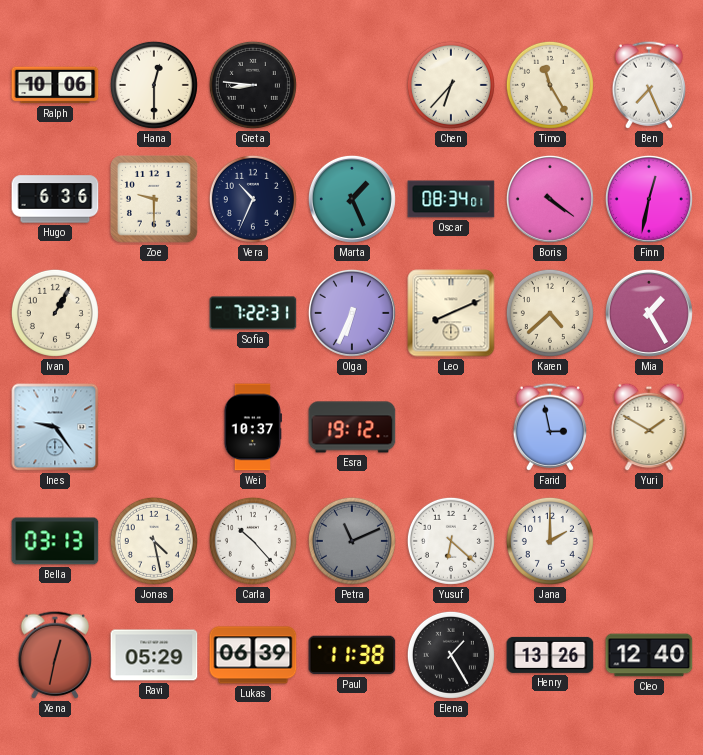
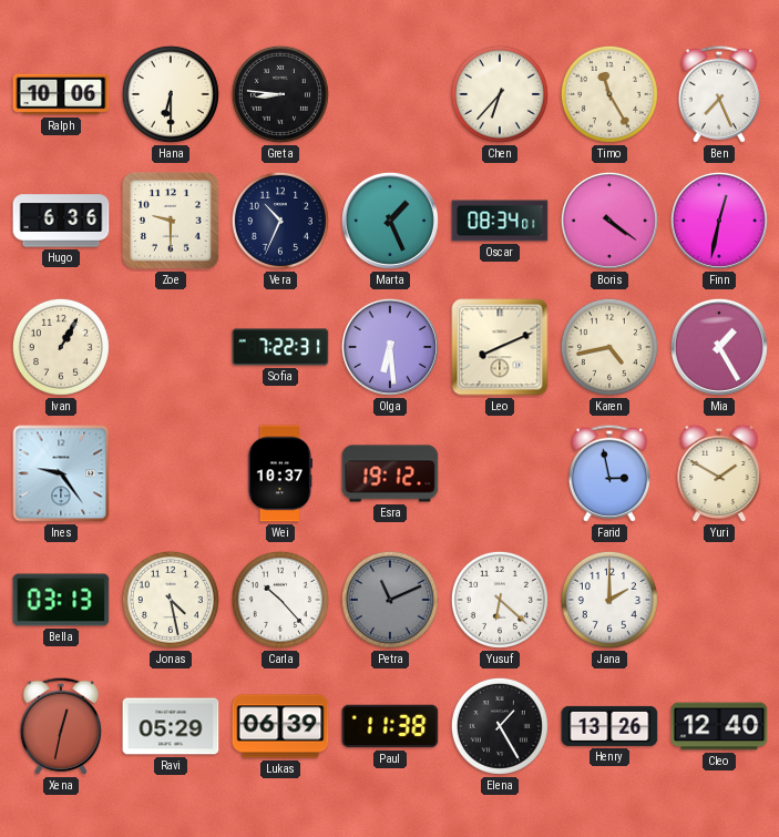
Hana: 12:30 -> 6:30 (171, 94)
Olga: 6:34 -> 6:29 (390, 347)
Karen: 4:38 -> 4:43 (609, 347)
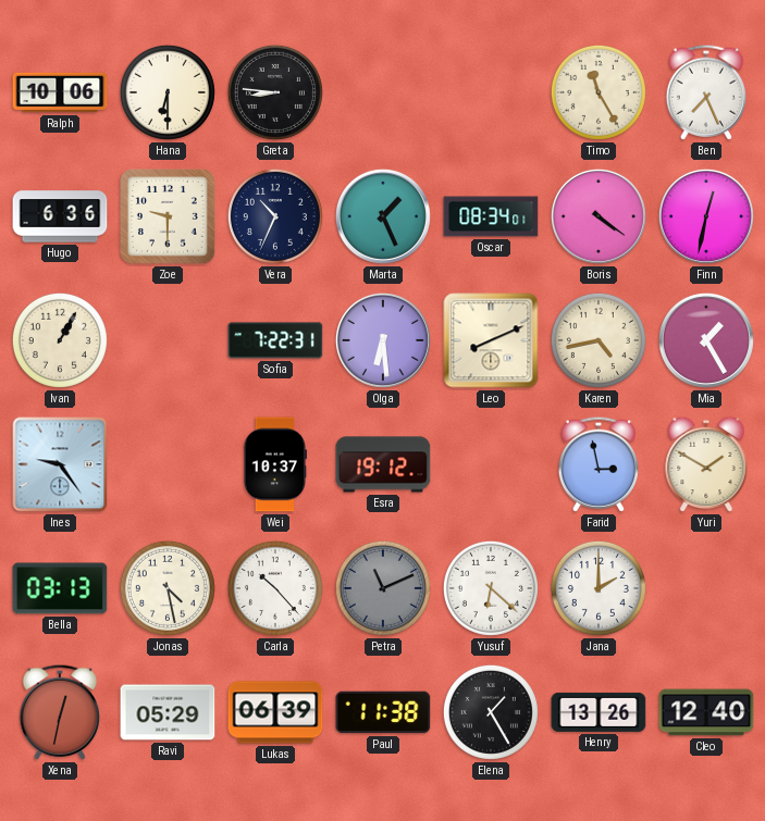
Chen: 6:37 -> none (500, 94)
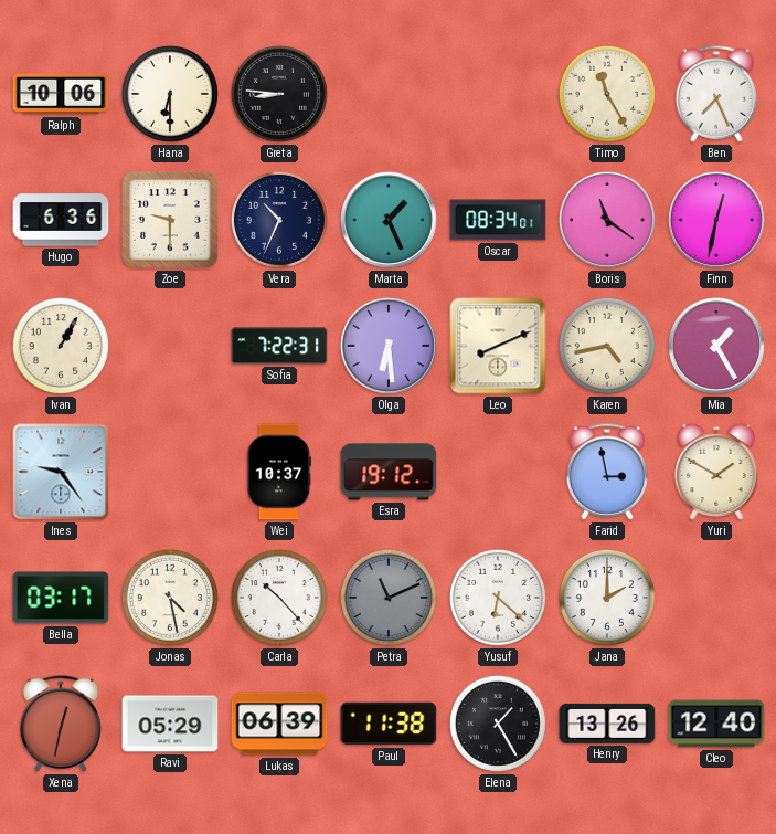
Boris: 4:21 -> 11:21 (607, 220)
Bella: 03:13 -> 03:17 (61, 598)
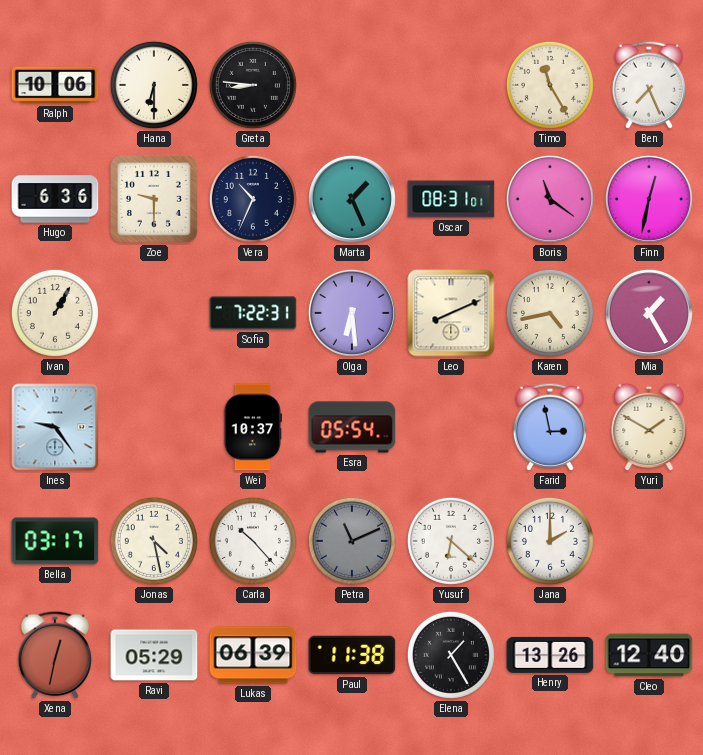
Oscar: 08:34 -> 08:31 (451, 199)
Esra: 19:12 -> 05:54 (352, 427)
